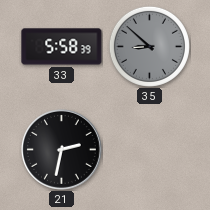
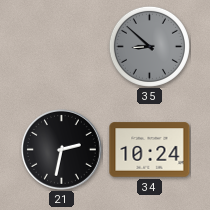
33: 5:58 -> none (62, 47)
34: none -> 10:24 (150, 150)
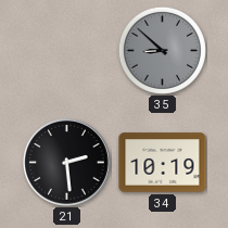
21: 2:32 -> 2:29 (66, 162)
34: 10:24 -> 10:19 (163, 163)
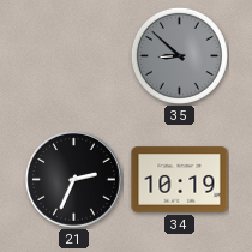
21: 2:29 -> 2:34 (73, 179)
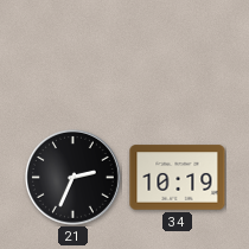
35: 8:52 -> none (179, 55)
